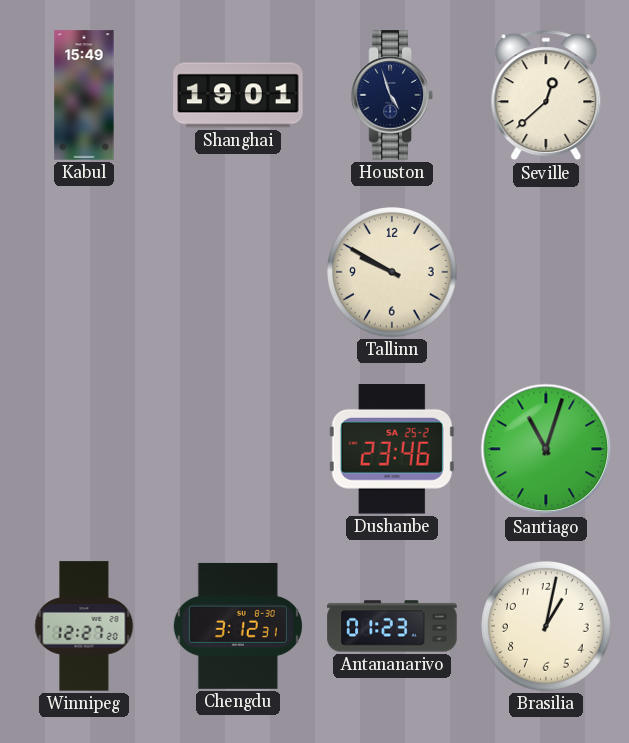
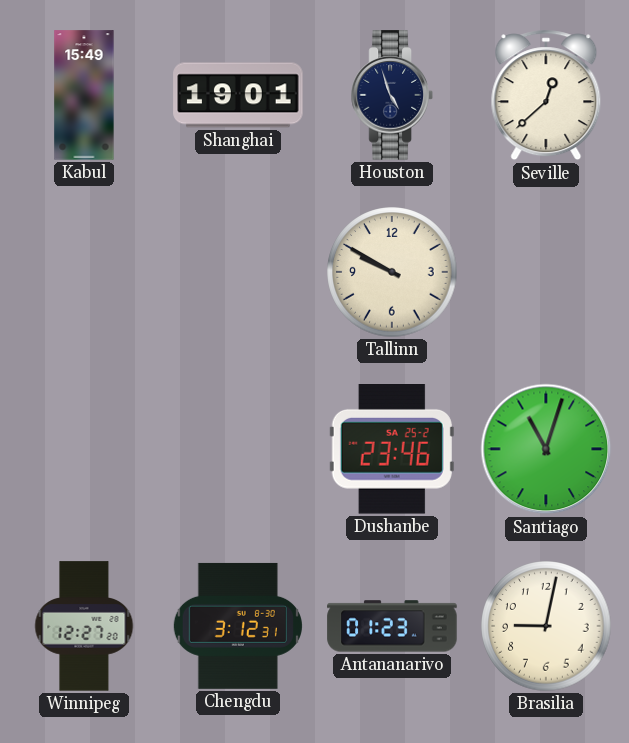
Brasilia: 1:02 -> 9:02 (546, 626)
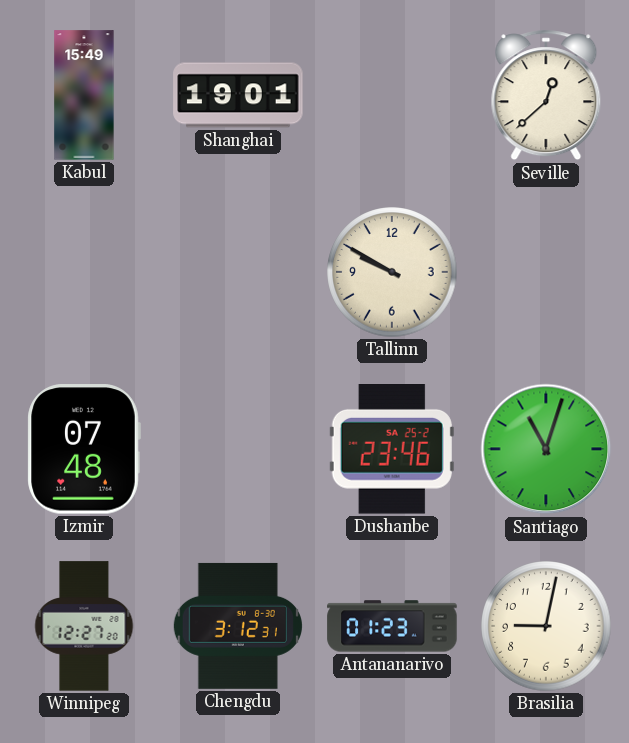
Houston: 4:57 -> none (392, 95)
Izmir: none -> 07:48 (84, 449)
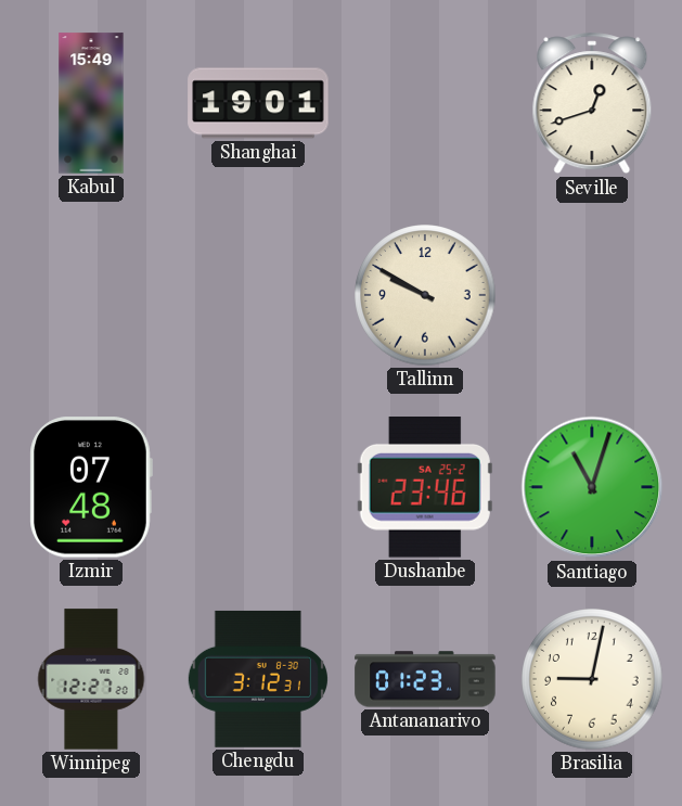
Seville: 12:38 -> 12:42 (592, 103)
